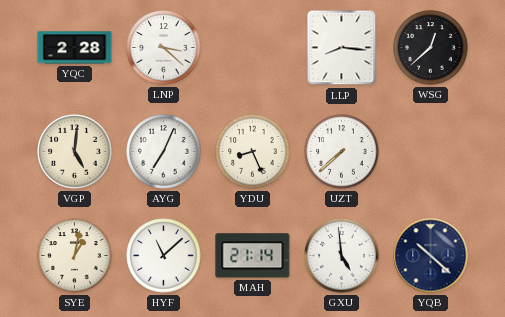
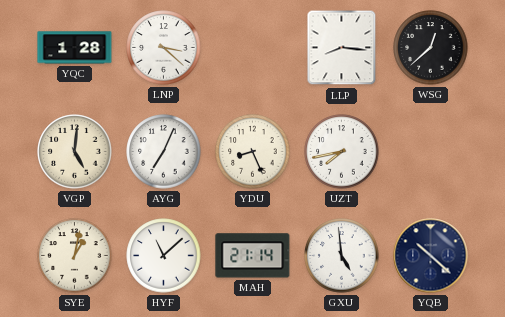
YQC: 2:28 -> 1:28 (75, 48)
UZT: 7:38 -> 7:43 (342, 152)
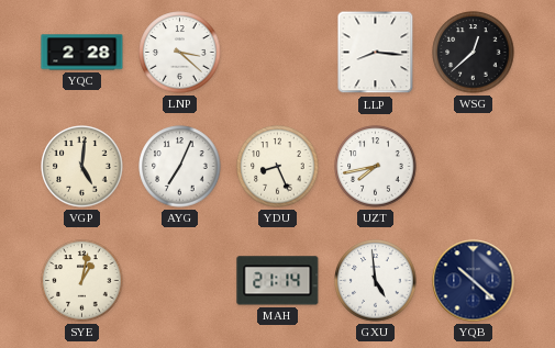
YQC: 1:28 -> 2:28 (82, 53)
HYF: 11:08 -> none (164, 256)
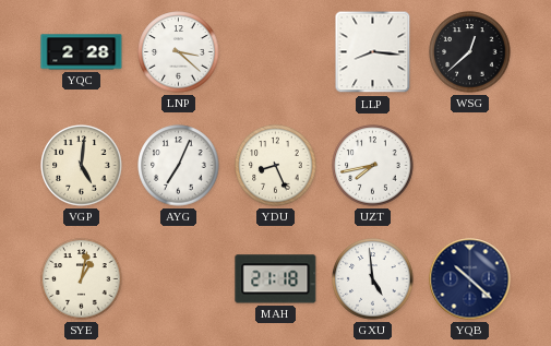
MAH: 21:14 -> 21:18 (276, 279)
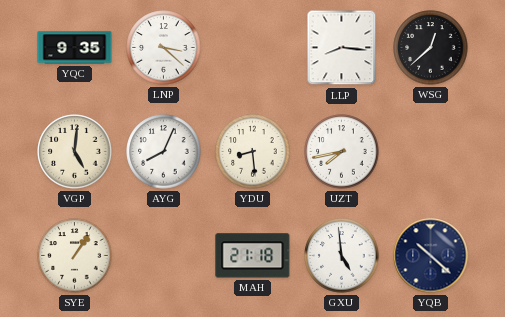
YQC: 2:28 -> 9:35 (75, 48)
AYG: 7:04 -> 8:04 (164, 152)
YDU: 8:26 -> 8:29 (253, 152)
SYE: 1:02 -> 1:06 (75, 256)
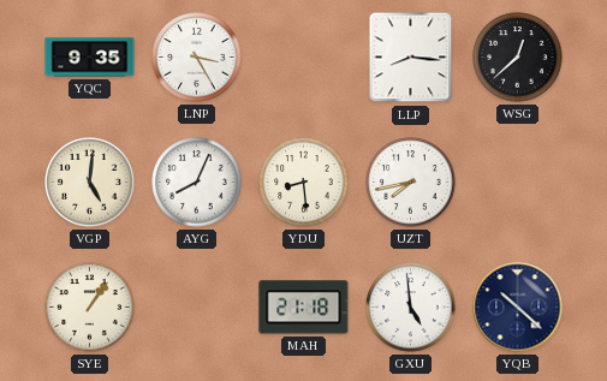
LNP: 3:22 -> 3:25 (197, 58)
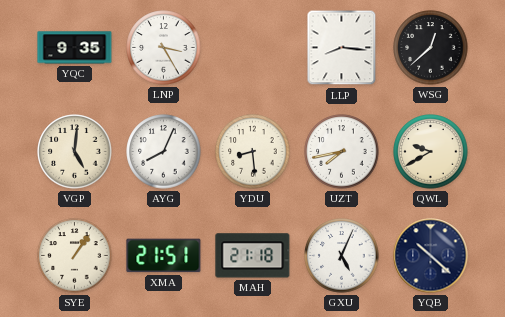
QWL: none -> 9:40 (431, 152)
XMA: none -> 21:51 (164, 256)
GXU: 4:59 -> 5:04 (342, 256)
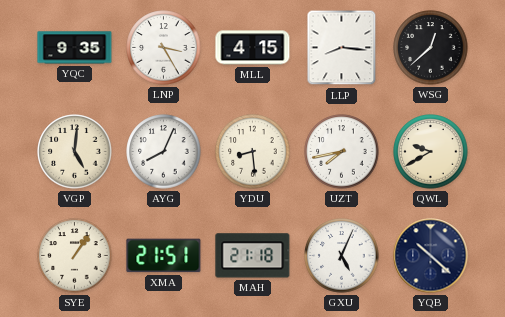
MLL: none -> 4:15 (253, 48)
